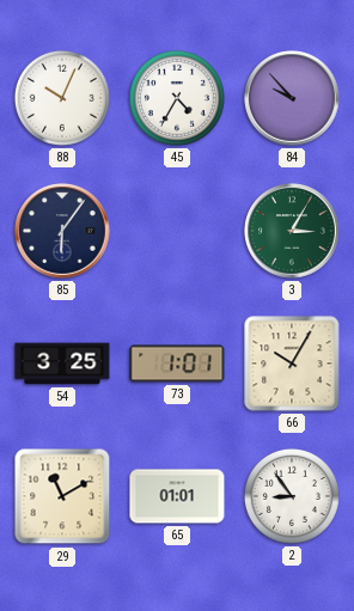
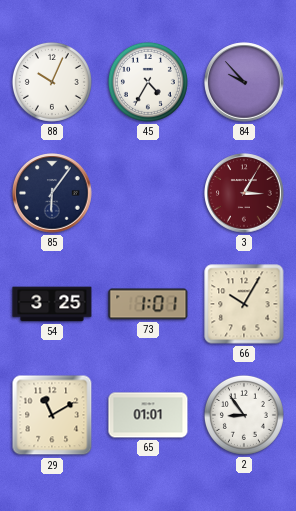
3 dial: green -> burgundy (244, 193)
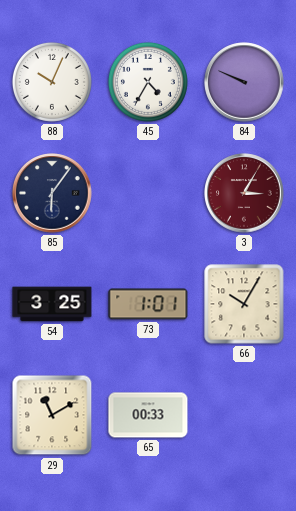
84: 9:53 -> 9:49 (244, 82)
65: 01:01 -> 00:33 (148, 415)
2: 8:54 -> none (244, 415)
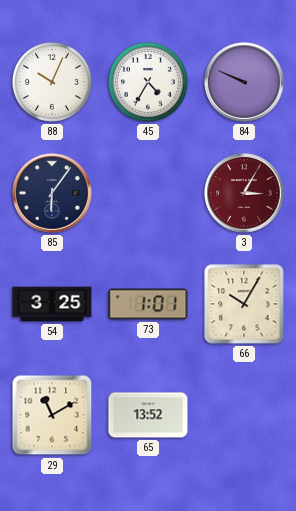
65: 00:33 -> 13:52 (148, 415)
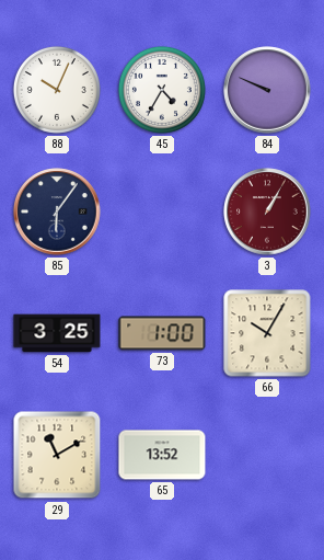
3: 3:05 -> 1:05 (267, 212)
73: 1:01 -> 1:00 (162, 333)
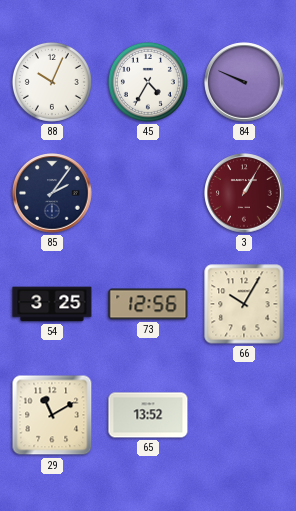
85: 6:06 -> 2:06 (52, 193)
73: 1:00 -> 12:56 (148, 304)
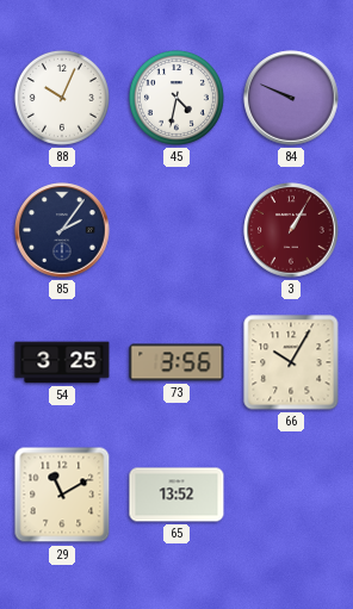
45: 4:35 -> 4:32 (176, 98)
73: 12:56 -> 3:56 (176, 362)
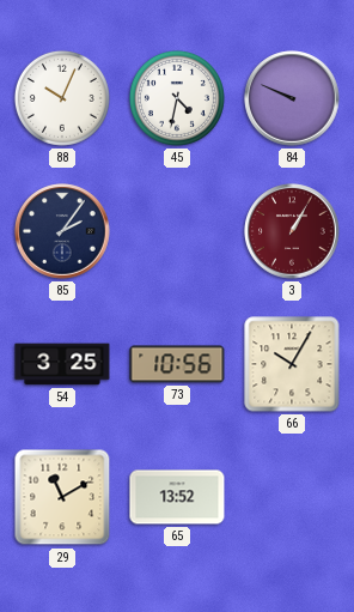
73: 3:56 -> 10:56 (177, 364)
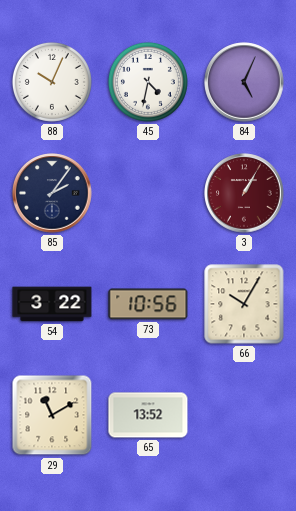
84: 9:49 -> 5:04 (244, 82)
54: 3:25 -> 3:22 (52, 304)
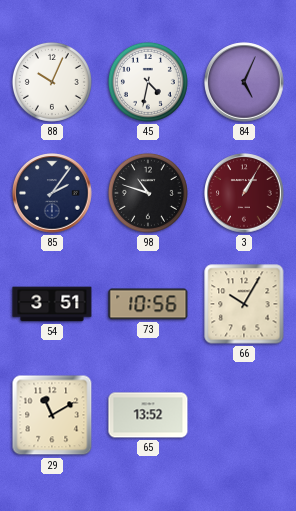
98: none -> 10:48 (148, 193)
54: 3:22 -> 3:51 (52, 304)
